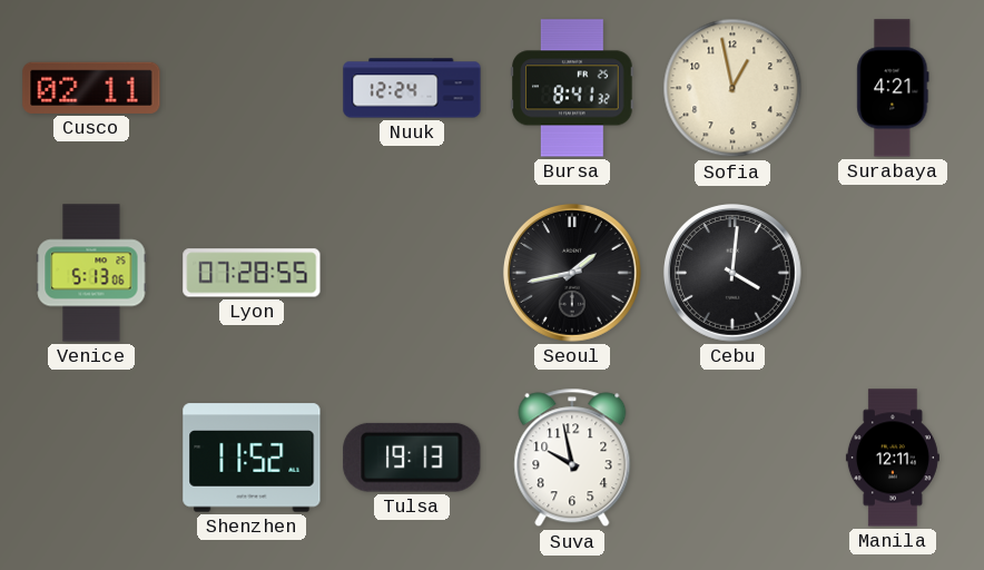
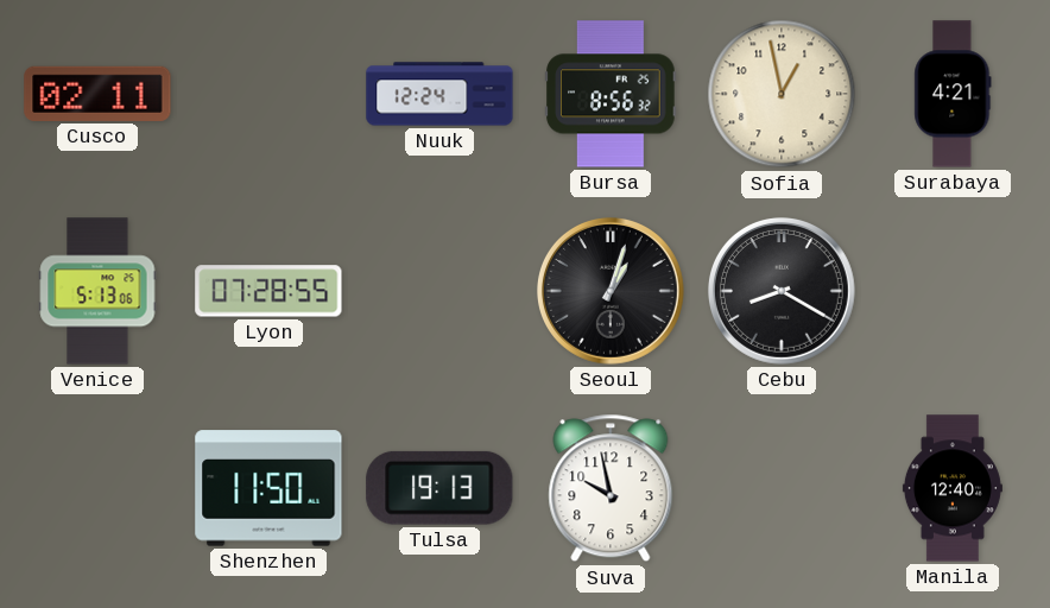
Bursa: 8:41 -> 8:56 (611, 94)
Seoul: 1:43 -> 1:03 (611, 291)
Cebu: 4:01 -> 8:20 (782, 291)
Shenzhen: 11:52 -> 11:50 (268, 488)
Manila: 12:11 -> 12:40 (953, 488)
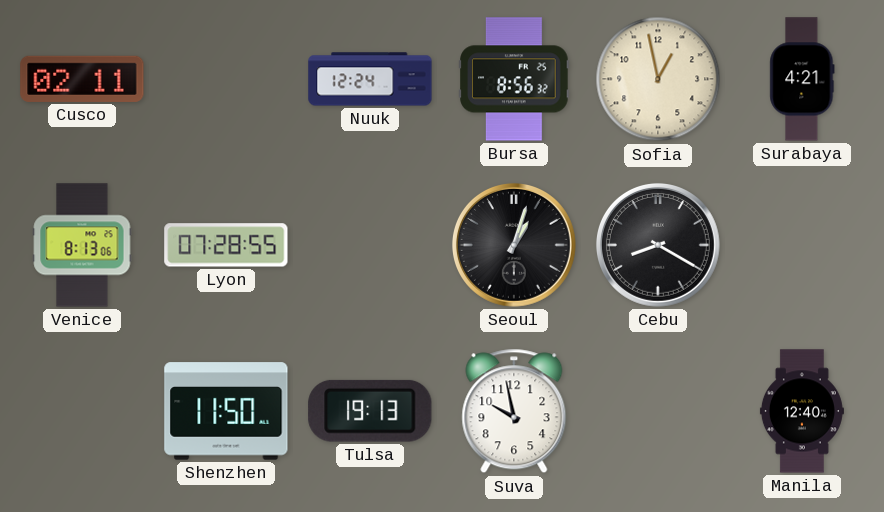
Venice: 5:13 -> 8:13 (82, 245)
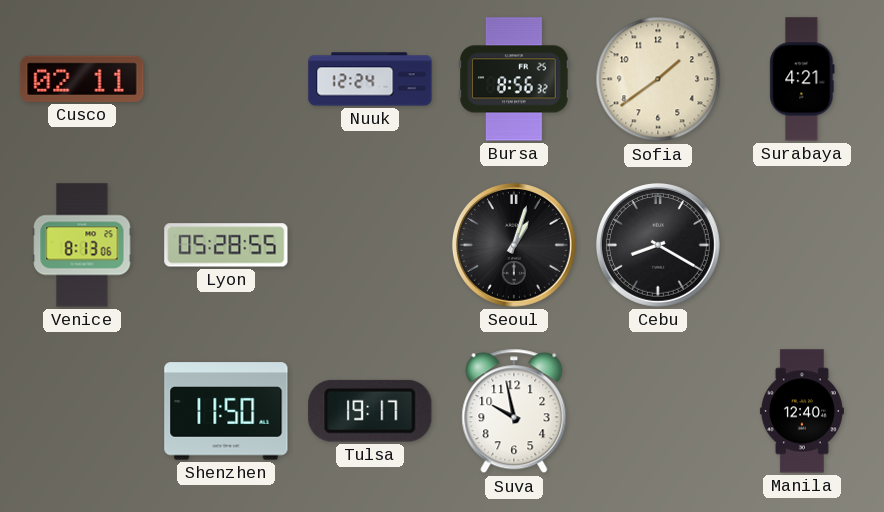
Sofia: 12:58 -> 1:39 (658, 79)
Lyon: 07:28 -> 05:28 (226, 245)
Tulsa: 19:13 -> 19:17 (370, 411)
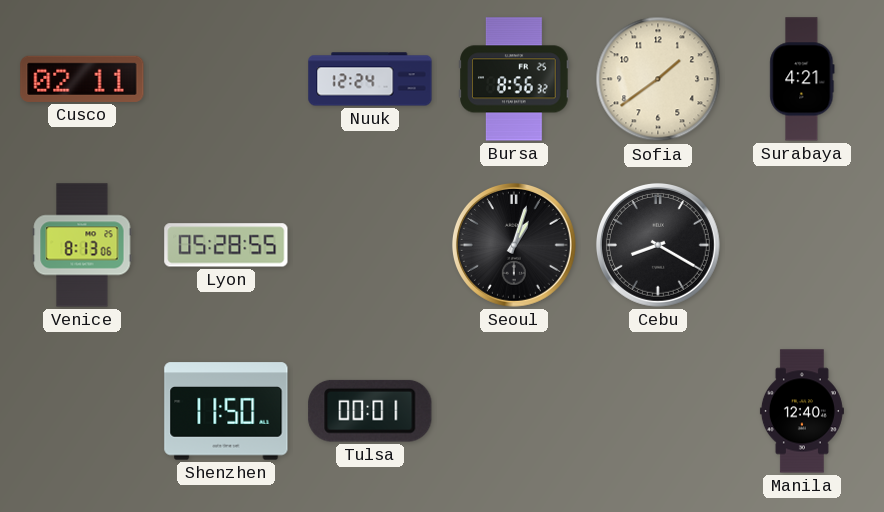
Tulsa: 19:17 -> 00:01 (370, 411)
Suva: 9:58 -> none (514, 411)
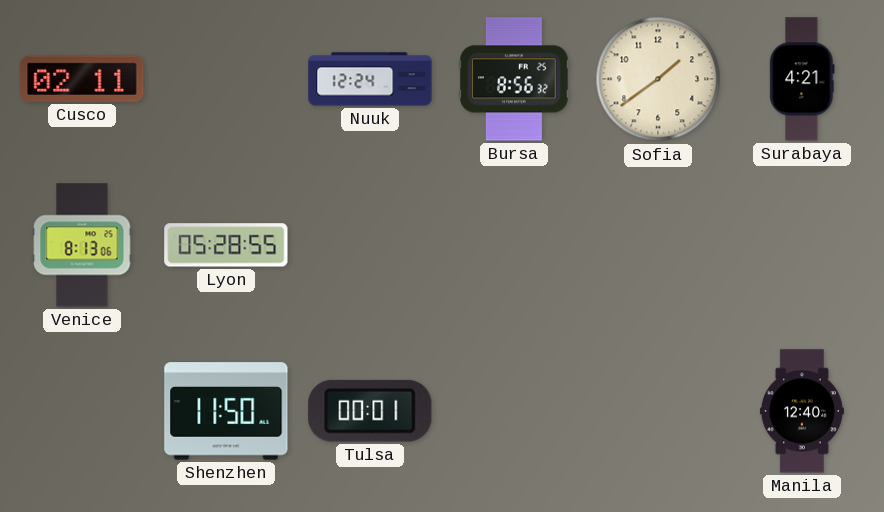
Seoul: 1:03 -> none (514, 245)
Cebu: 8:20 -> none (658, 245)
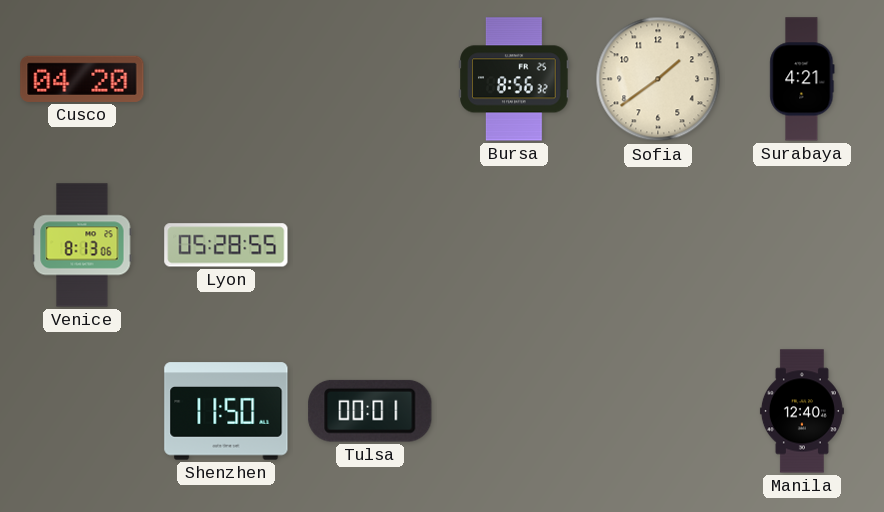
Cusco: 02:11 -> 04:20 (82, 79)
Nuuk: 12:24 -> none (370, 79)
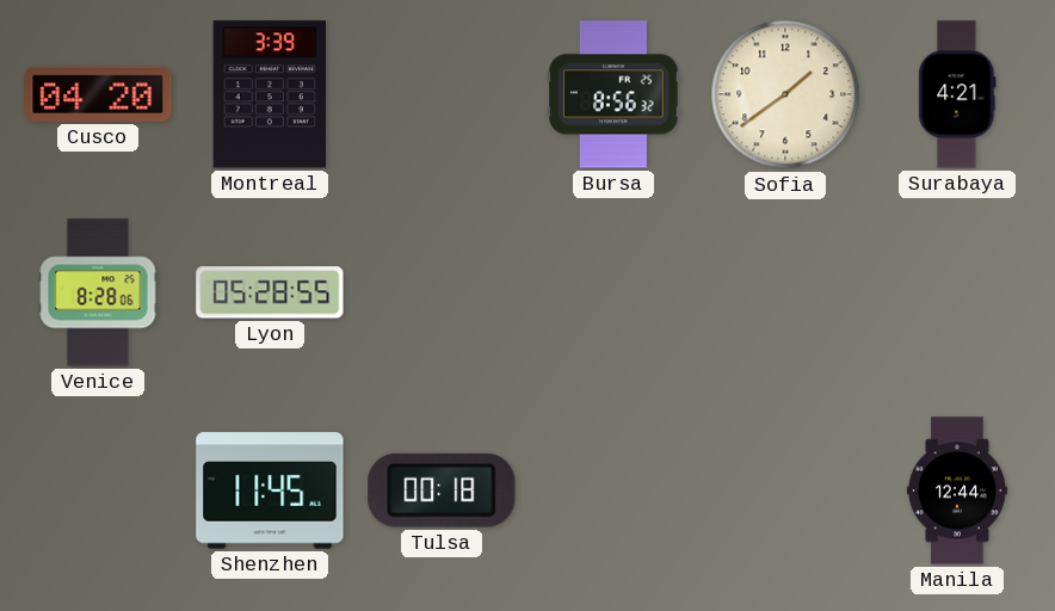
Montreal: none -> 3:39 (269, 94)
Venice: 8:13 -> 8:28 (98, 292)
Shenzhen: 11:50 -> 11:45 (270, 490)
Tulsa: 00:01 -> 00:18 (442, 490)
Manila: 12:40 -> 12:44 (957, 490)
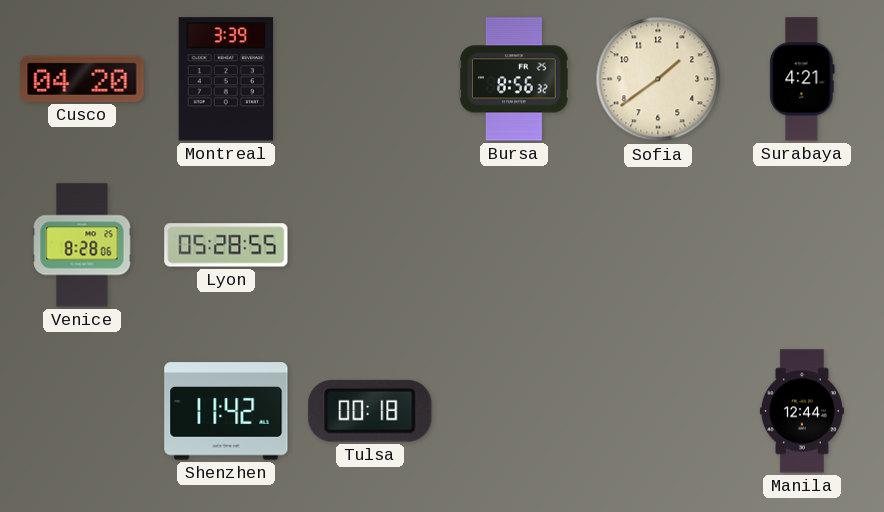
Shenzhen: 11:45 -> 11:42 (226, 411)
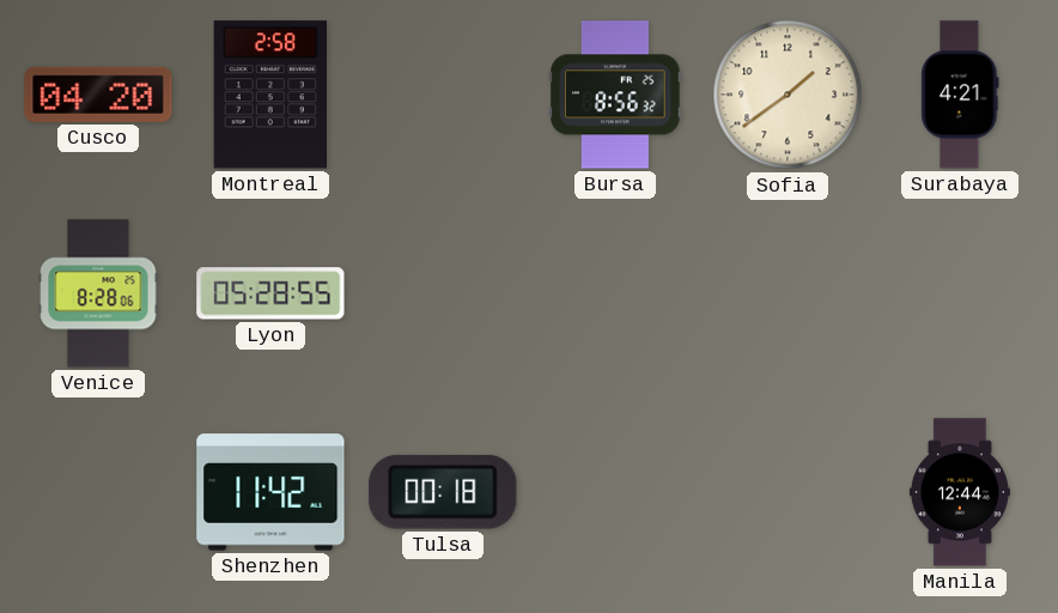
Montreal: 3:39 -> 2:58 (269, 95)
